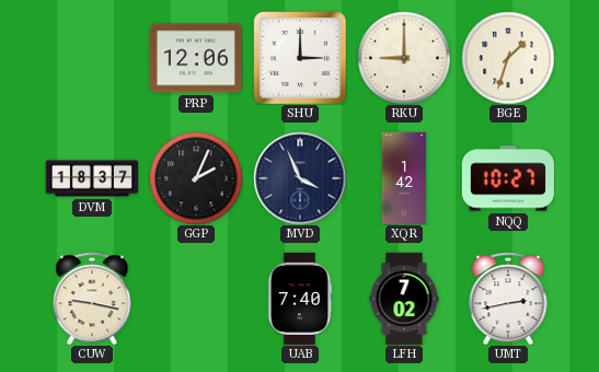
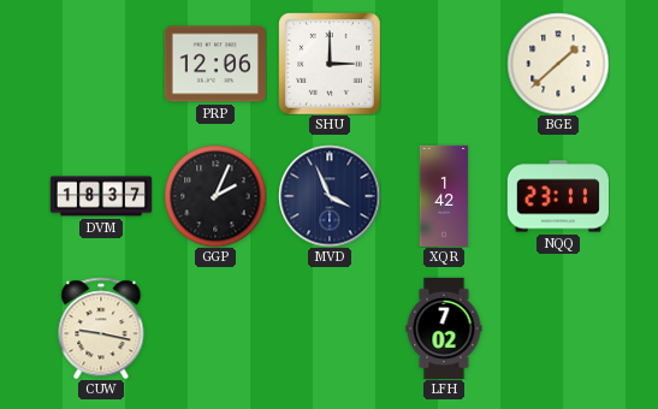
RKU: 9:00 -> none (404, 58)
BGE: 1:33 -> 1:38 (558, 64)
NQQ: 10:27 -> 23:11 (558, 196)
UAB: 7:40 -> none (300, 299)
UMT: 2:43 -> none (508, 299)
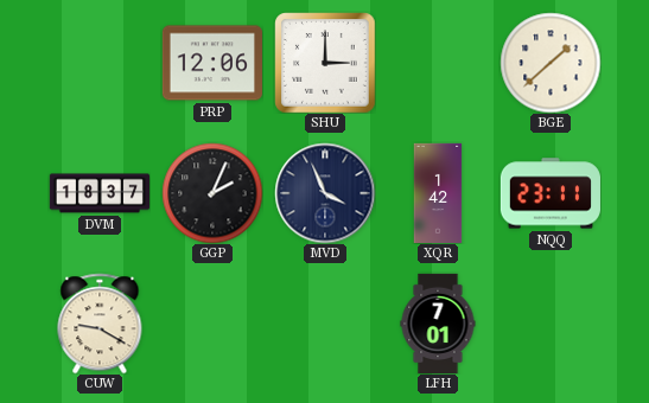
CUW: 9:17 -> 9:20 (100, 324)
LFH: 7:02 -> 7:01 (438, 322)
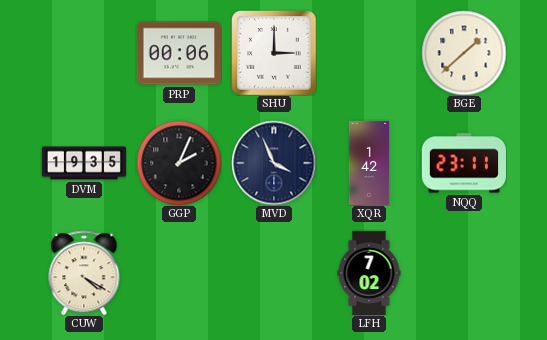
PRP: 12:06 -> 00:06 (179, 53)
DVM: 18:37 -> 19:35 (83, 163)
CUW: 9:20 -> 4:20 (84, 273)
LFH: 7:01 -> 7:02 (369, 272)
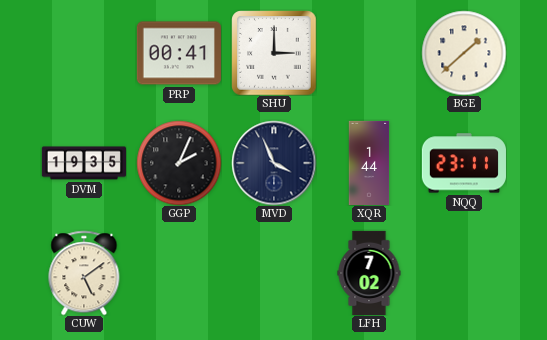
PRP: 00:06 -> 00:41 (179, 53)
XQR: 1:42 -> 1:44 (369, 162)
CUW: 4:20 -> 5:09 (84, 273)
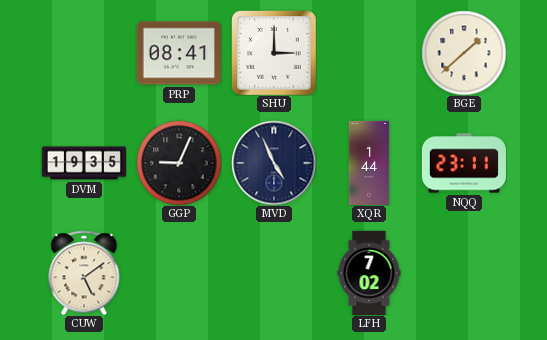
PRP: 00:41 -> 08:41 (179, 53)
GGP: 2:04 -> 9:04 (179, 163)
MVD: 3:56 -> 4:56 (274, 163)
